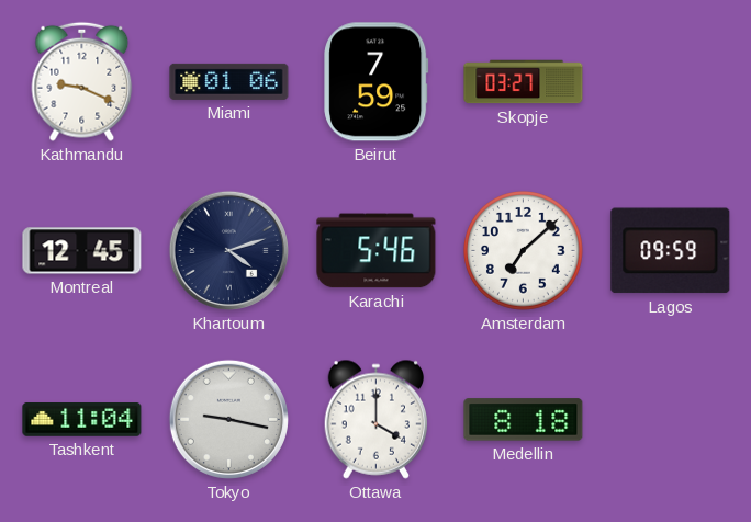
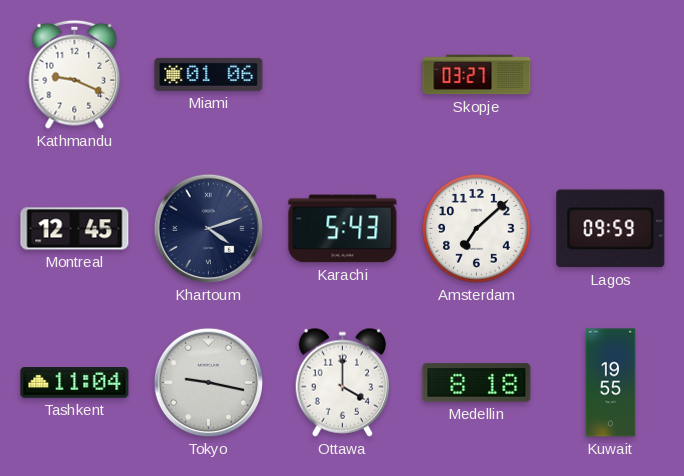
Beirut: 7:59 -> none (377, 82)
Karachi: 5:46 -> 5:43 (343, 229)
Kuwait: none -> 19:55 (611, 383)
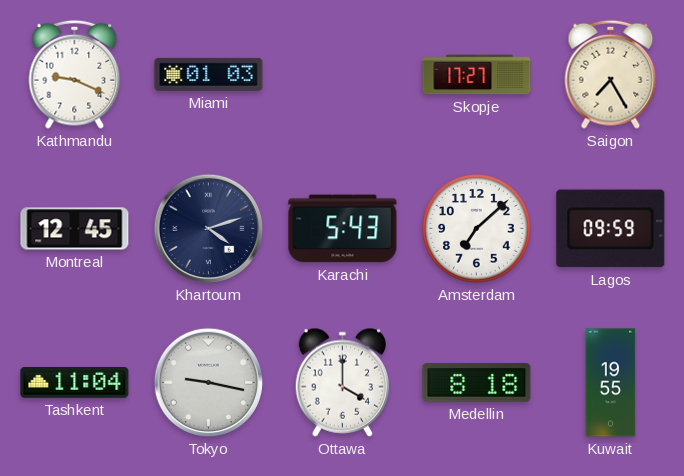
Miami: 01:06 -> 01:03 (209, 74)
Skopje: 03:27 -> 17:27 (477, 75)
Saigon: none -> 7:25 (611, 74)
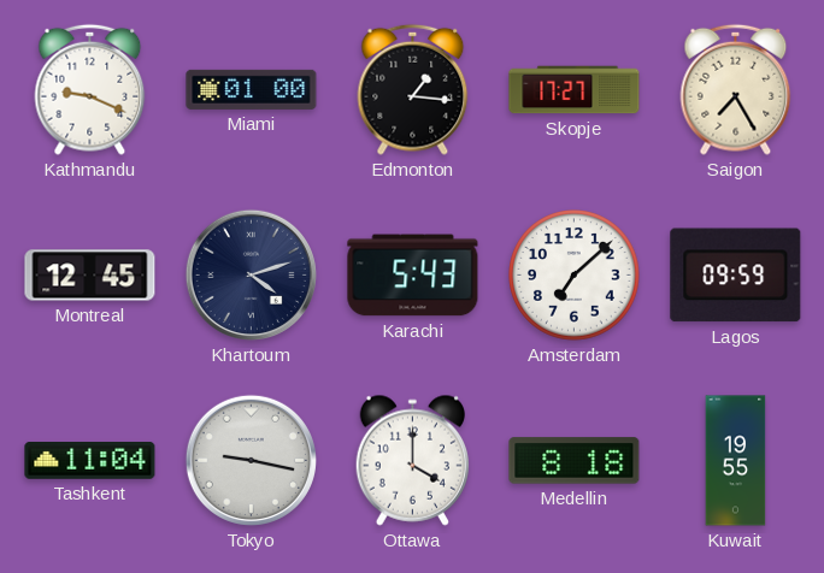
Miami: 01:03 -> 01:00 (252, 89)
Edmonton: none -> 1:16 (413, 89)
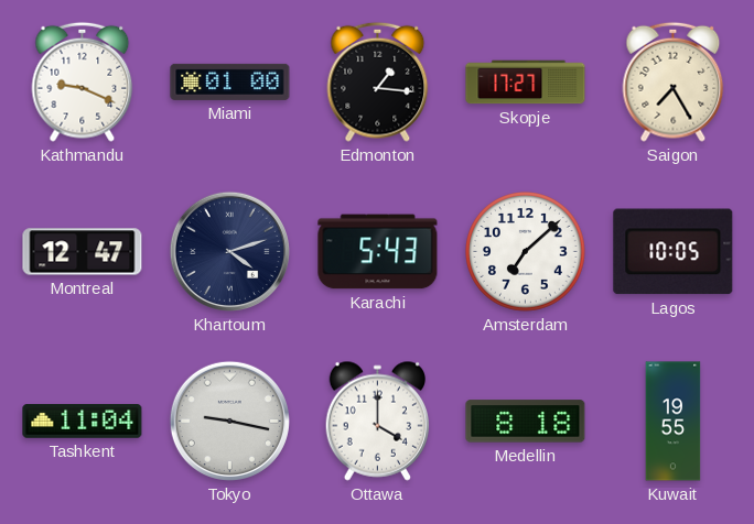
Montreal: 12:45 -> 12:47 (83, 252)
Lagos: 09:59 -> 10:05 (674, 252)
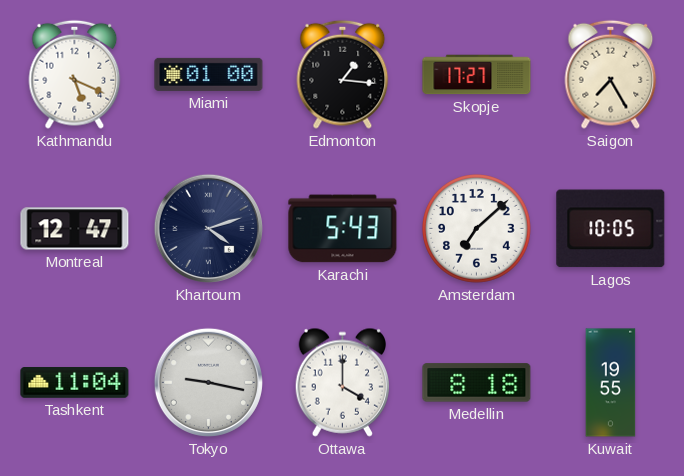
Kathmandu: 9:19 -> 5:19 (75, 74)
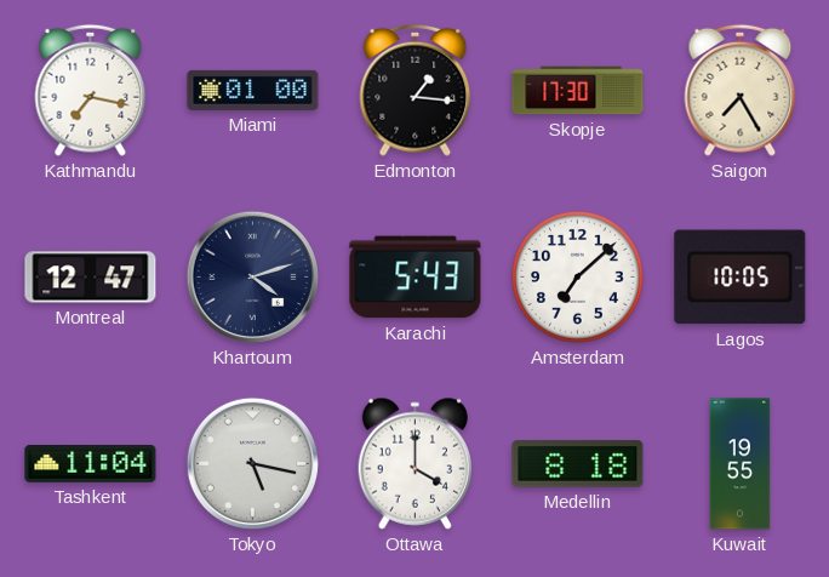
Kathmandu: 5:19 -> 7:17 (91, 90)
Skopje: 17:27 -> 17:30 (578, 91)
Tokyo: 9:17 -> 5:17 (252, 463)
